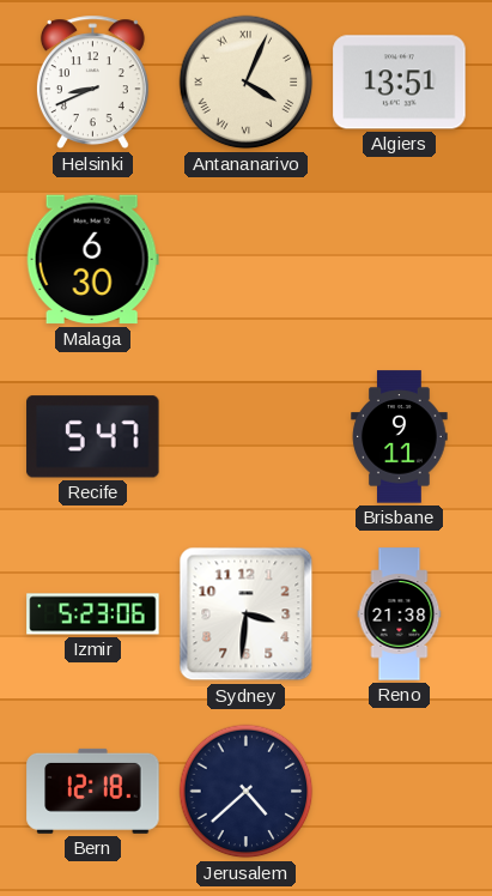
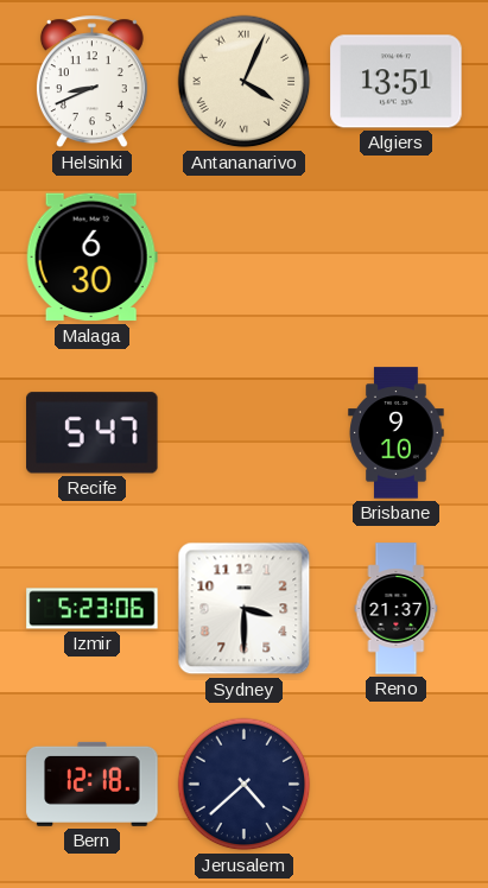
Brisbane: 9:11 -> 9:10 (397, 433)
Sydney: 3:31 -> 3:30 (245, 609)
Reno: 21:38 -> 21:37 (397, 609)
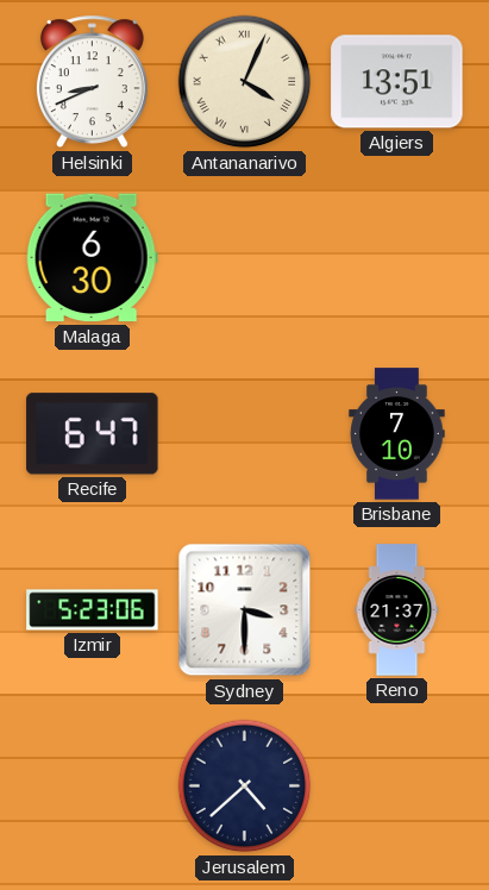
Recife: 5:47 -> 6:47 (93, 434)
Brisbane: 9:10 -> 7:10 (397, 434)
Bern: 12:18 -> none (93, 784)
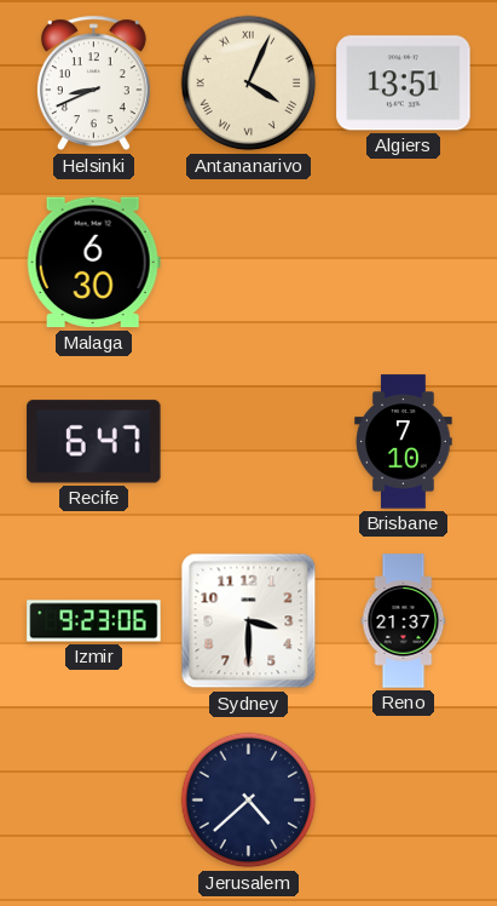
Izmir: 5:23 -> 9:23 (94, 621)
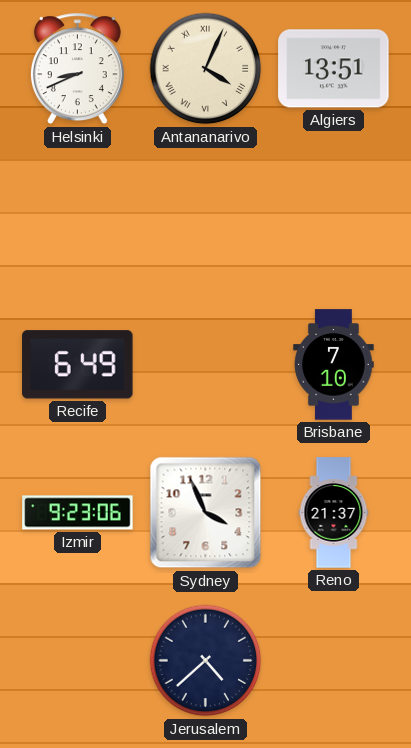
Malaga: 6:30 -> none (93, 263)
Recife: 6:47 -> 6:49 (78, 365)
Sydney: 3:30 -> 3:56 (206, 513)
